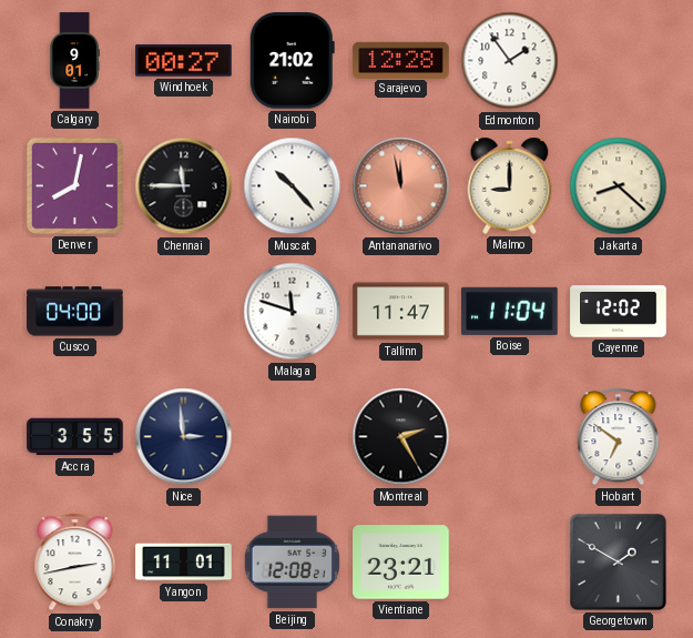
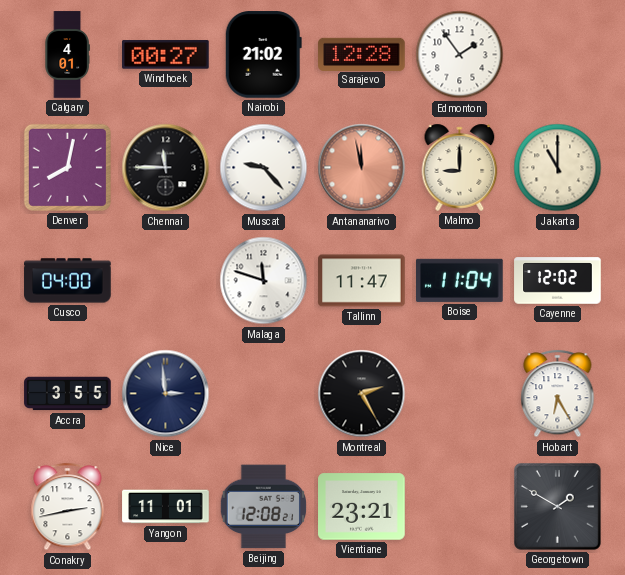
Calgary: 9:01 -> 4:01 (67, 55)
Muscat: 10:23 -> 9:23 (264, 168)
Jakarta: 8:22 -> 11:00 (558, 168)
Hobart: 6:51 -> 6:25 (558, 394)
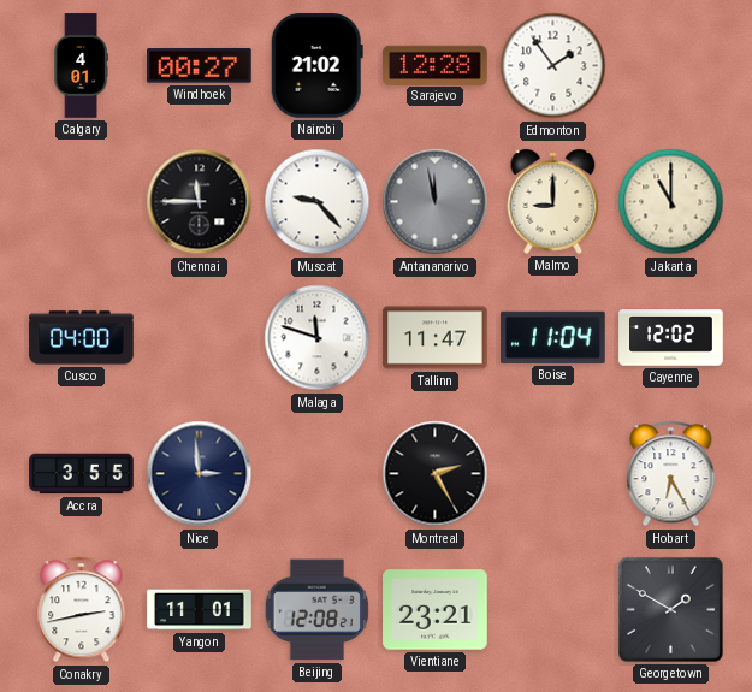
Denver: 8:02 -> none (67, 167)
Antananarivo dial: salmon -> grey (436, 202)
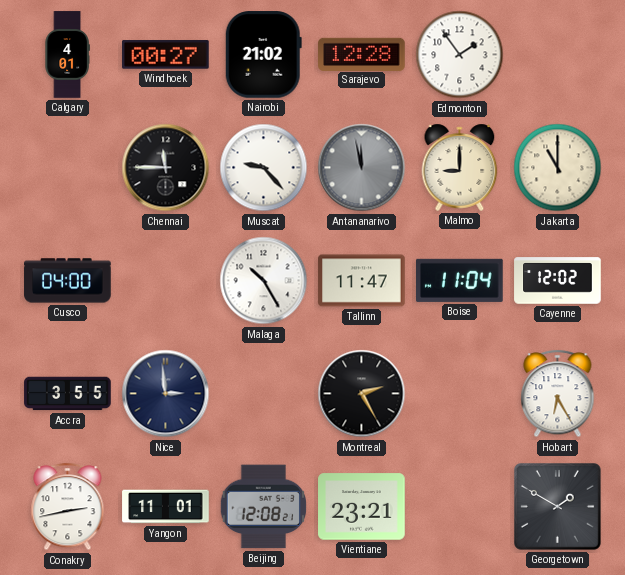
Malaga: 11:48 -> 10:25 (264, 281)
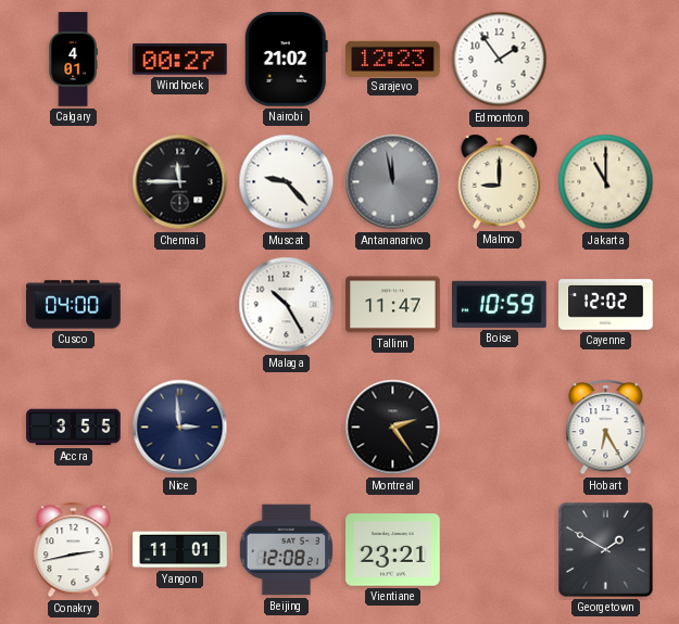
Sarajevo: 12:28 -> 12:23 (393, 59)
Boise: 11:04 -> 10:59 (500, 304)
Montreal: 2:25 -> 2:24 (393, 428)
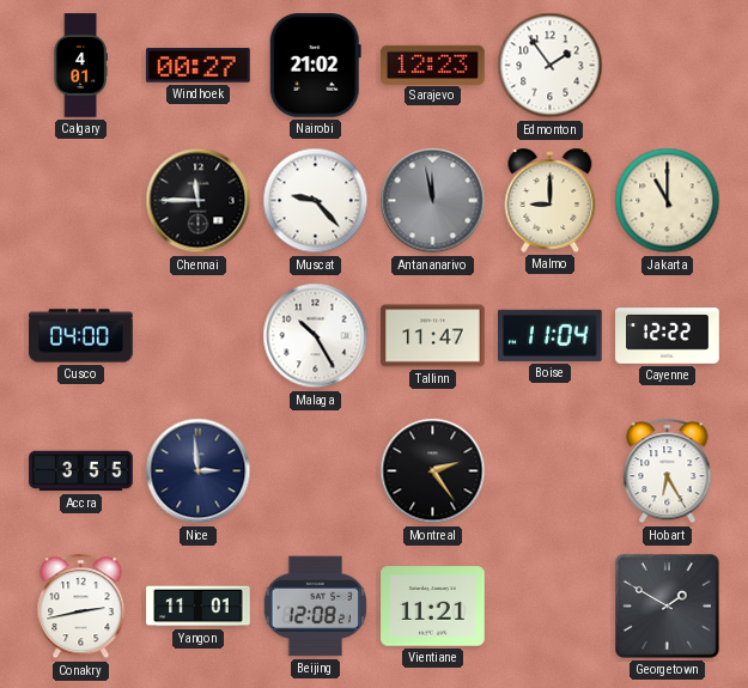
Boise: 10:59 -> 11:04 (551, 335)
Cayenne: 12:02 -> 12:22 (668, 336)
Vientiane: 23:21 -> 11:21 (433, 607)
